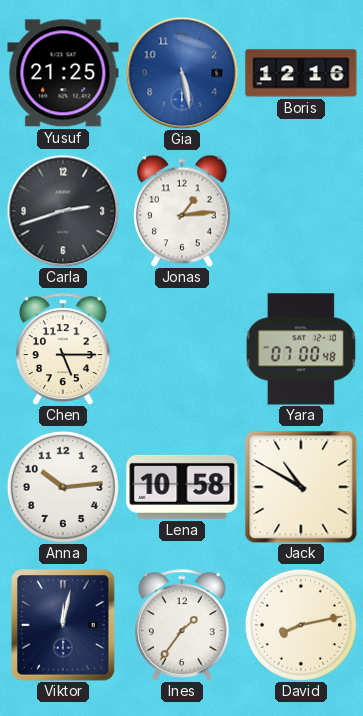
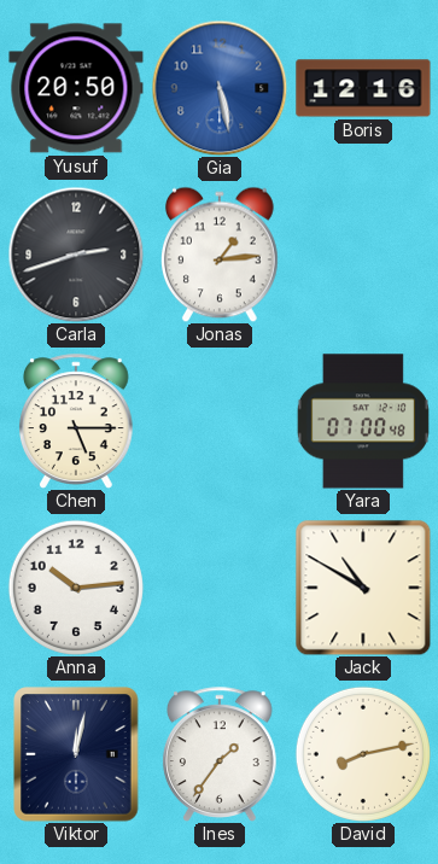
Yusuf: 21:25 -> 20:50 (76, 88)
Lena: 10:58 -> none (182, 487)
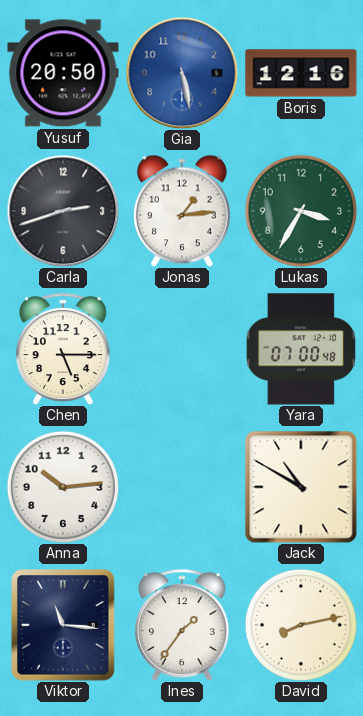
Lukas: none -> 3:35 (301, 211)
Viktor: 12:02 -> 11:16 (63, 625)
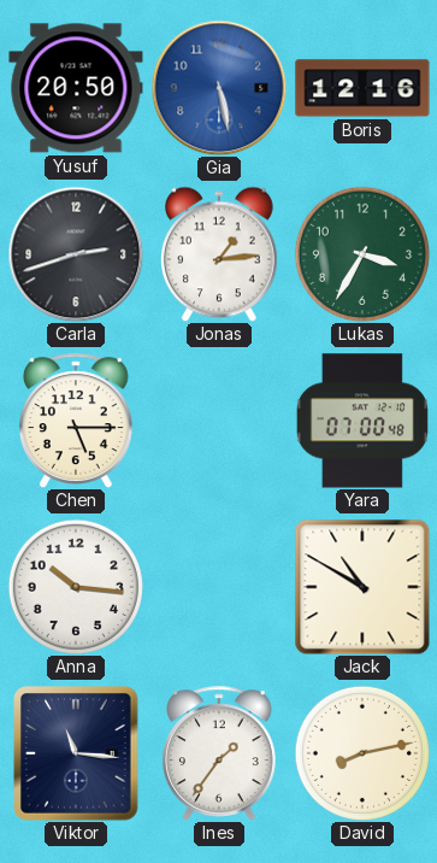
Anna: 10:14 -> 10:16 (76, 587)
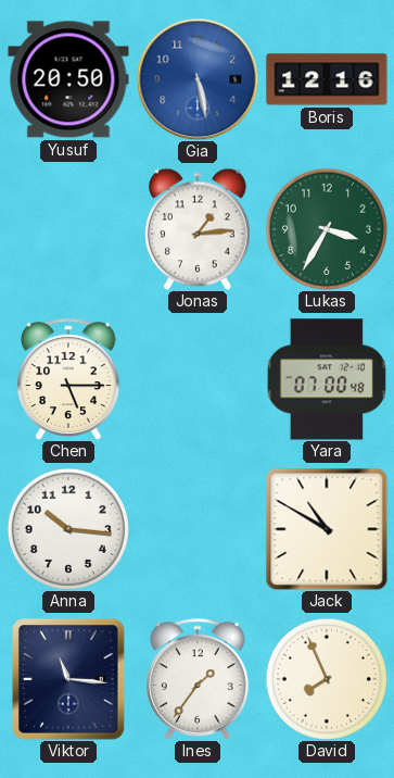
Carla: 2:42 -> none (76, 254)
David: 8:13 -> 7:56 (327, 679)
